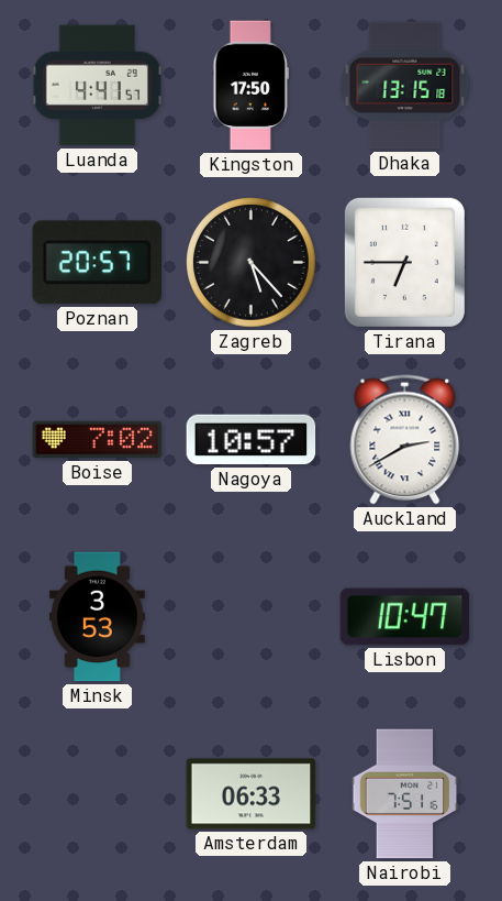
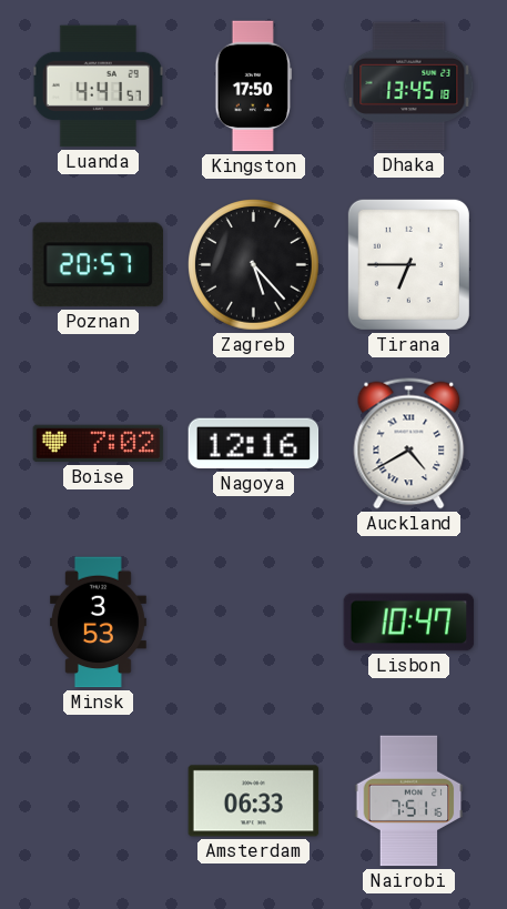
Dhaka: 13:15 -> 13:45 (409, 87)
Nagoya: 10:57 -> 12:16 (254, 444)
Auckland: 2:40 -> 4:40 (409, 444)
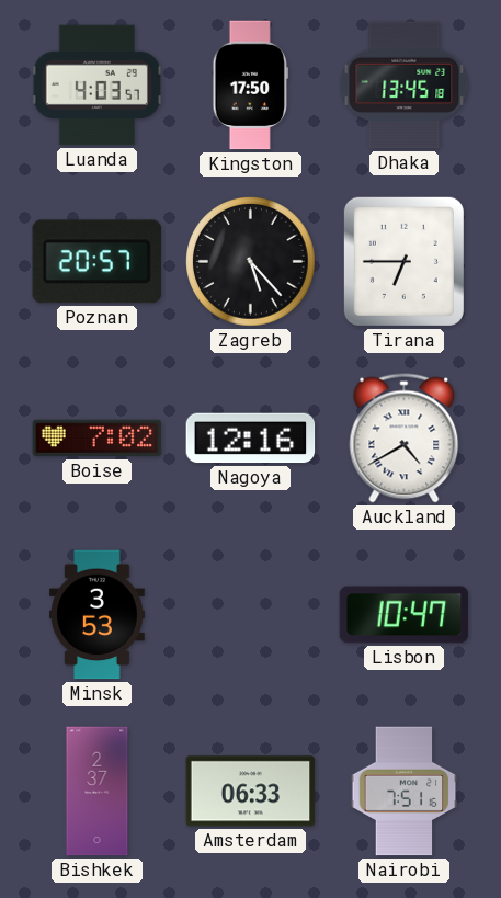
Luanda: 4:41 -> 4:03 (96, 86)
Bishkek: none -> 2:37 (98, 792)
